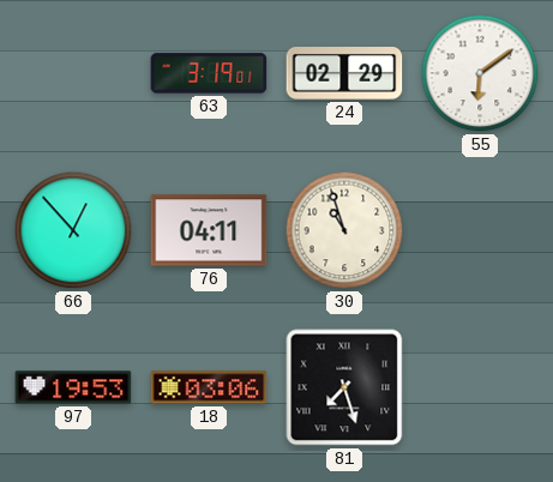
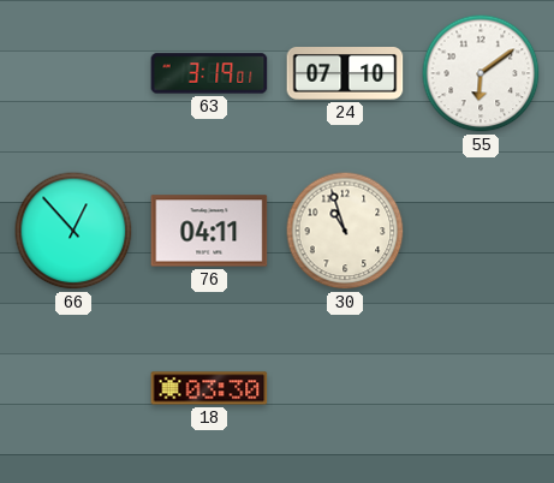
24: 02:29 -> 07:10 (345, 74)
97: 19:53 -> none (73, 387)
18: 03:06 -> 03:30 (209, 388)
81: 7:27 -> none (344, 387)
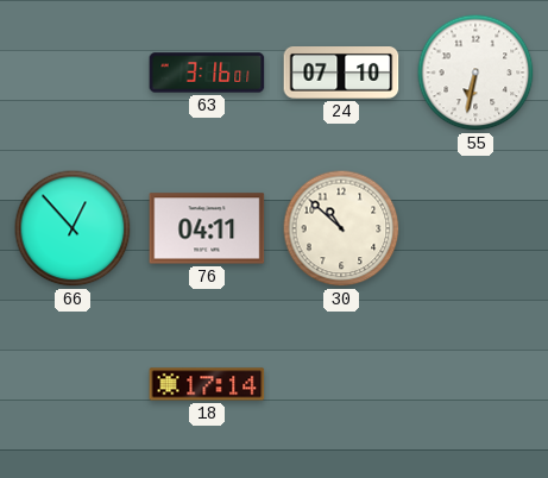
63: 3:19 -> 3:16 (207, 73)
55: 6:09 -> 6:32 (475, 73)
30: 10:57 -> 10:52 (341, 228)
18: 03:30 -> 17:14 (207, 384)
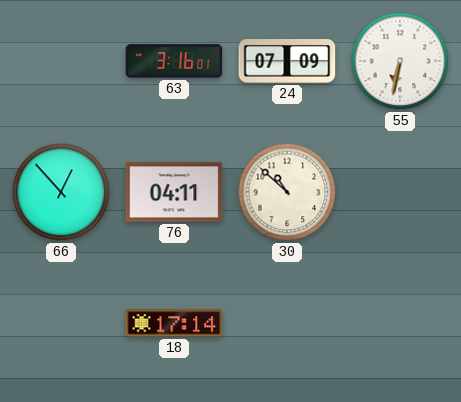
24: 07:10 -> 07:09 (287, 62)
